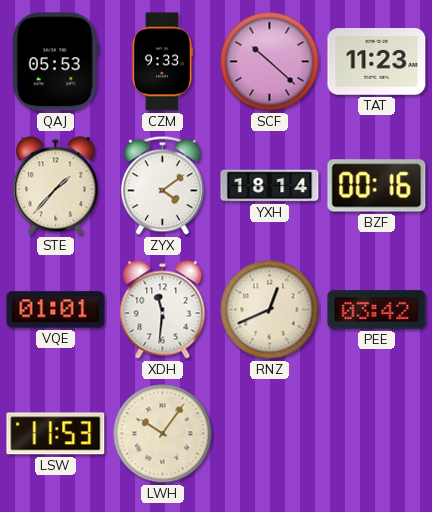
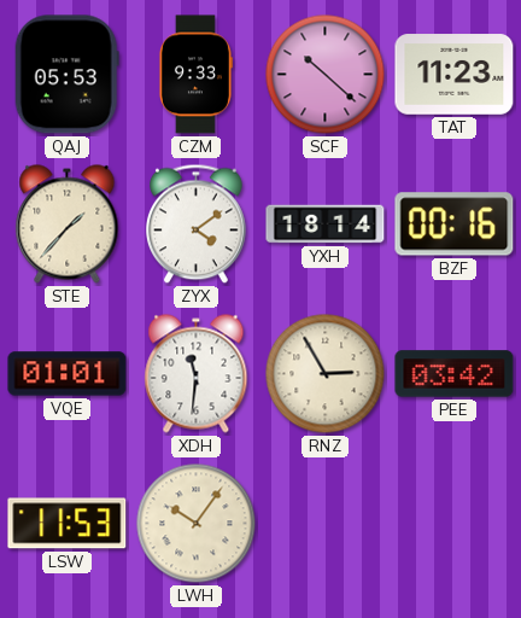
RNZ: 12:41 -> 2:55 (326, 374)
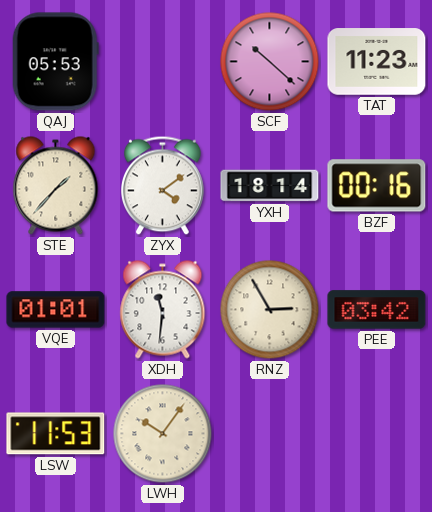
CZM: 9:33 -> none (195, 75)
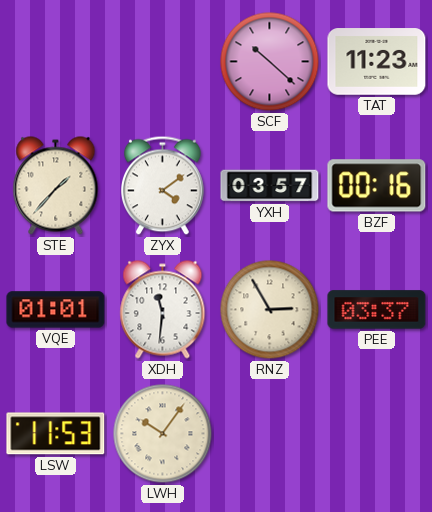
QAJ: 05:53 -> none (55, 62)
YXH: 18:14 -> 03:57 (270, 186)
PEE: 03:42 -> 03:37 (377, 310)
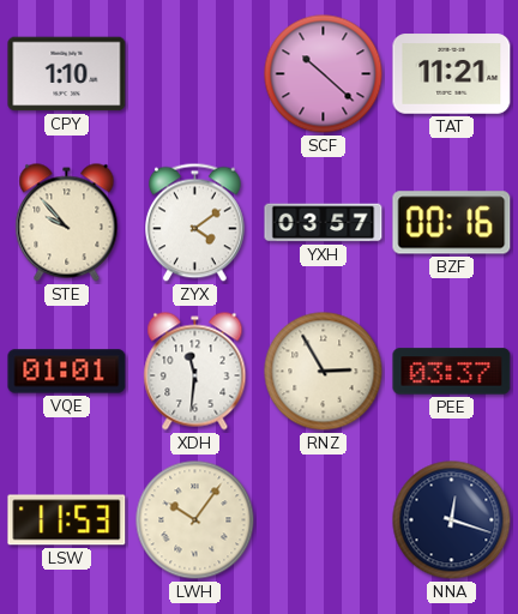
CPY: none -> 1:10 (67, 74)
TAT: 11:23 -> 11:21 (452, 74)
STE: 1:37 -> 9:53 (67, 223)
NNA: none -> 12:18 (452, 520)
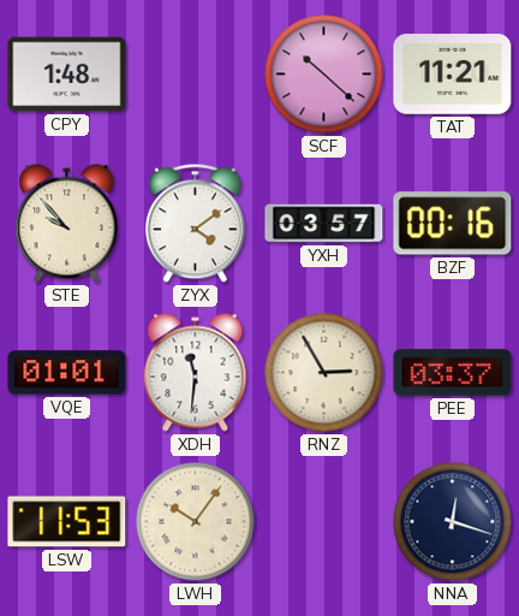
CPY: 1:10 -> 1:48 (67, 75)
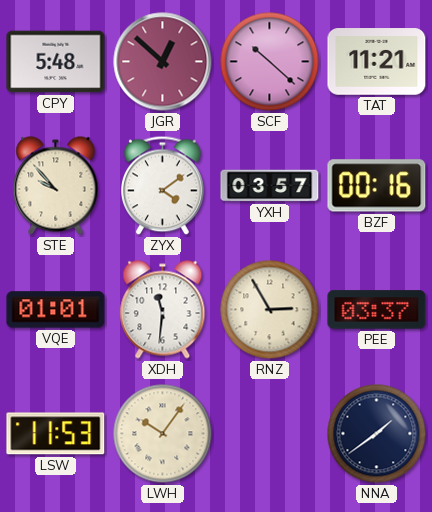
CPY: 1:48 -> 5:48 (56, 62)
JGR: none -> 12:52 (163, 62)
NNA: 12:18 -> 1:39 (377, 434)
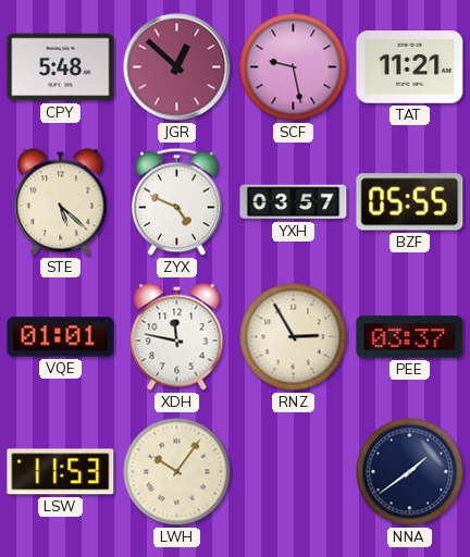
SCF: 10:22 -> 9:28 (294, 67)
STE: 9:53 -> 5:22 (61, 202)
ZYX: 4:09 -> 4:49 (177, 202)
BZF: 00:16 -> 05:55 (410, 202)
XDH: 11:31 -> 11:47 (177, 337)
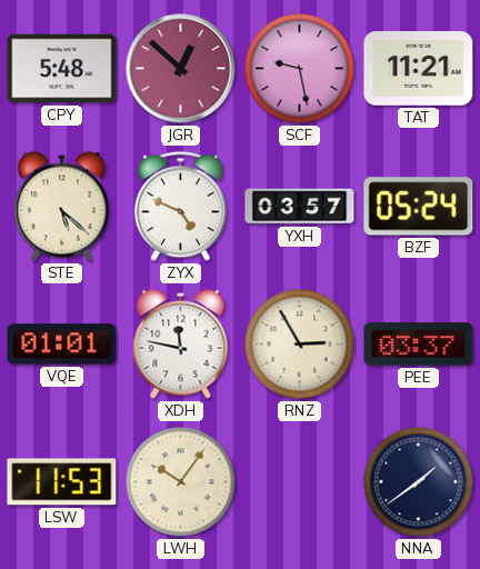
BZF: 05:55 -> 05:24 (419, 207)
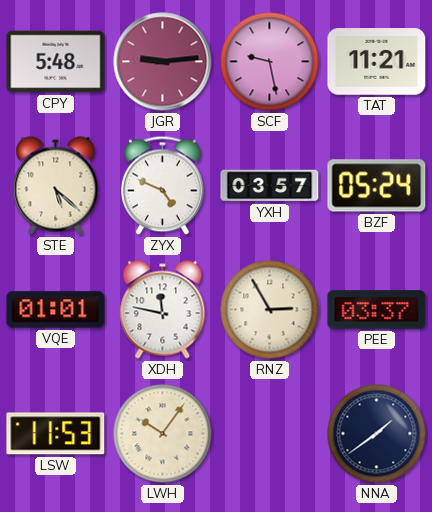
JGR: 12:52 -> 9:14 (163, 62)
